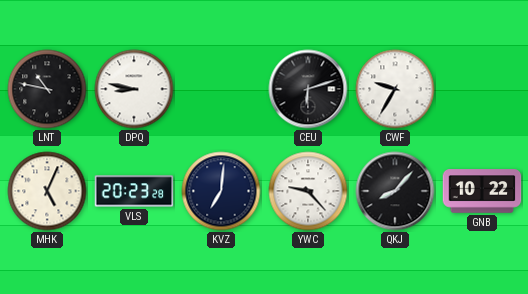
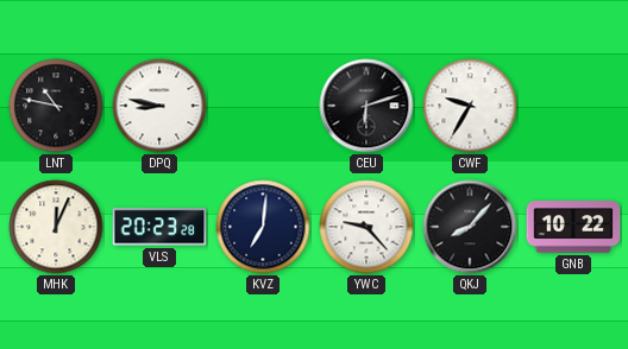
MHK: 5:04 -> 12:04 (56, 227)
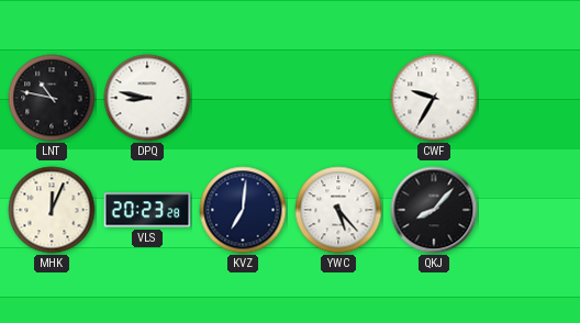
CEU: 6:12 -> none (366, 106)
YWC: 9:23 -> 5:23 (338, 210)
GNB: 10:22 -> none (573, 227)
